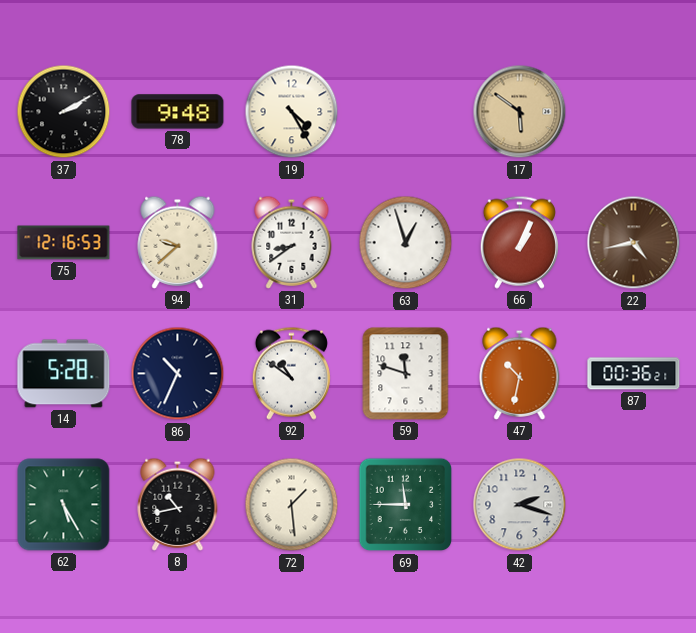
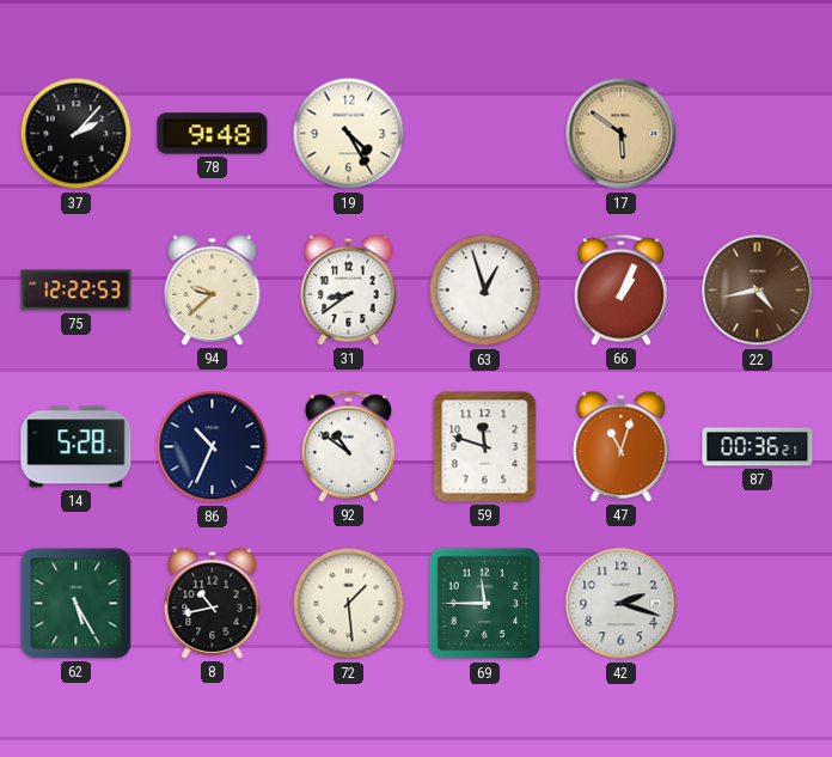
37: 2:10 -> 2:07 (77, 134)
75: 12:16 -> 12:22 (77, 291)
47: 10:32 -> 11:03 (622, 446)
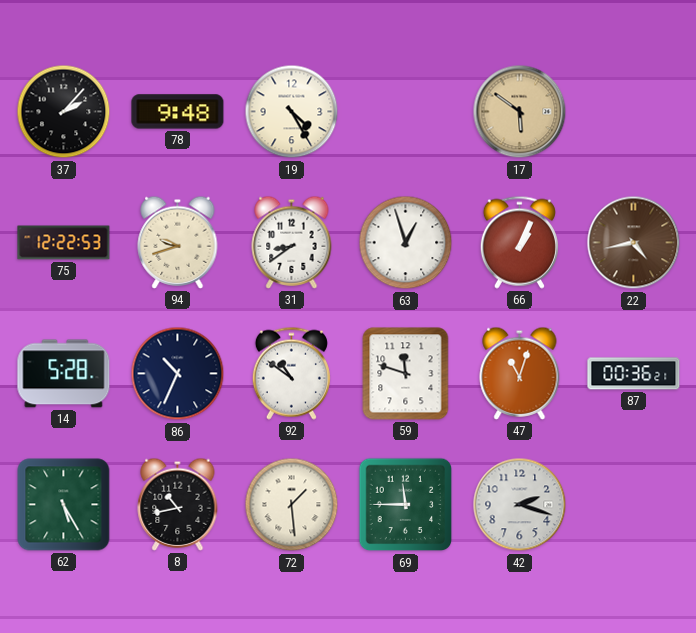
94: 9:38 -> 9:42 (178, 242)
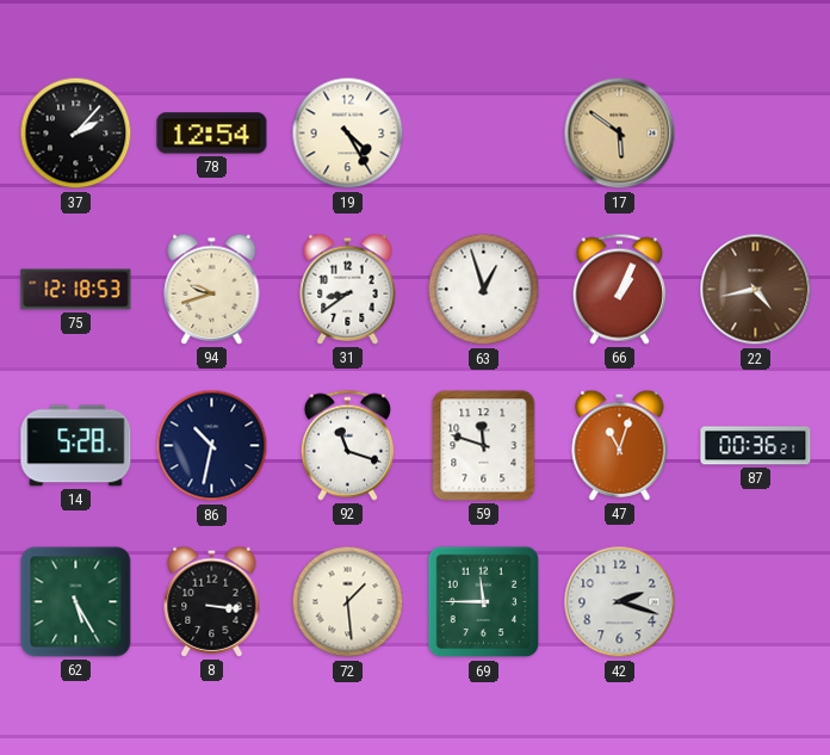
78: 9:48 -> 12:54 (212, 134)
75: 12:22 -> 12:18 (76, 290)
86: 10:34 -> 10:32 (212, 446)
92: 10:51 -> 11:18 (347, 445)
8: 10:43 -> 3:16 (212, 601)
